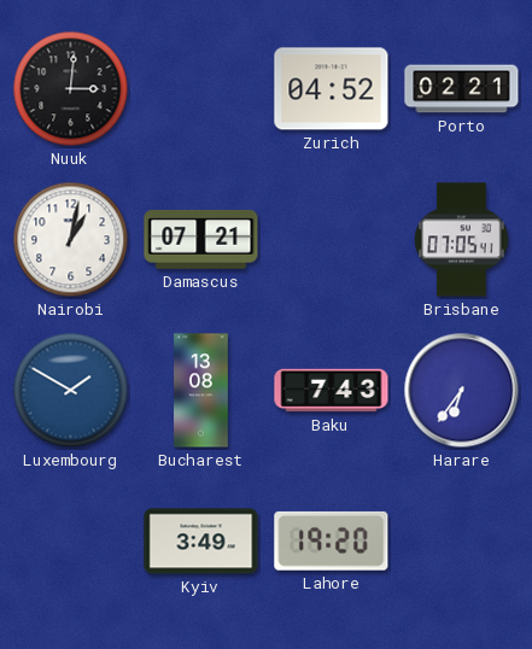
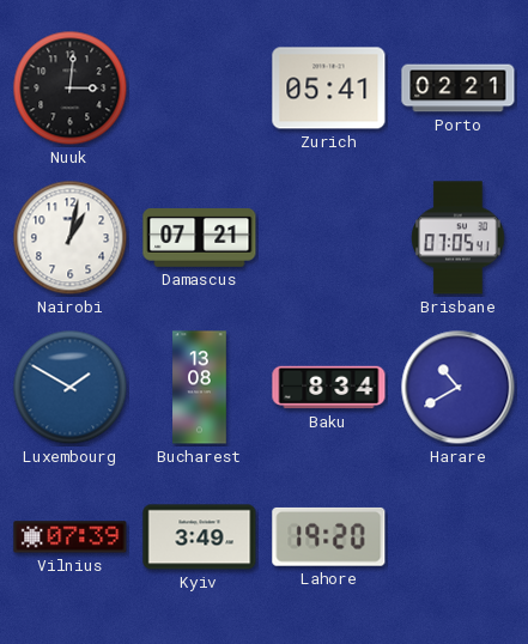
Zurich: 04:52 -> 05:41 (329, 89)
Baku: 7:43 -> 8:34 (329, 388)
Harare: 6:36 -> 10:40 (459, 388)
Vilnius: none -> 07:39 (71, 537)
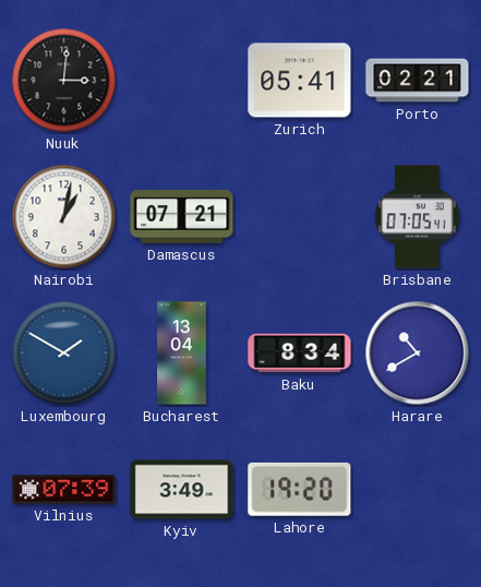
Bucharest: 13:08 -> 13:04 (182, 354)
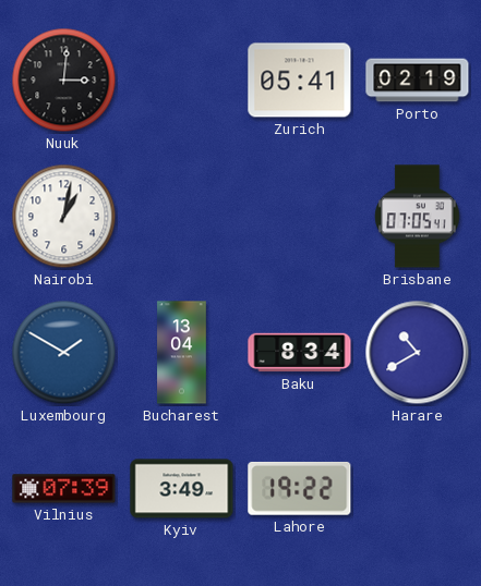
Porto: 02:21 -> 02:19 (418, 81)
Damascus: 07:21 -> none (182, 217)
Lahore: 19:20 -> 19:22 (300, 488)
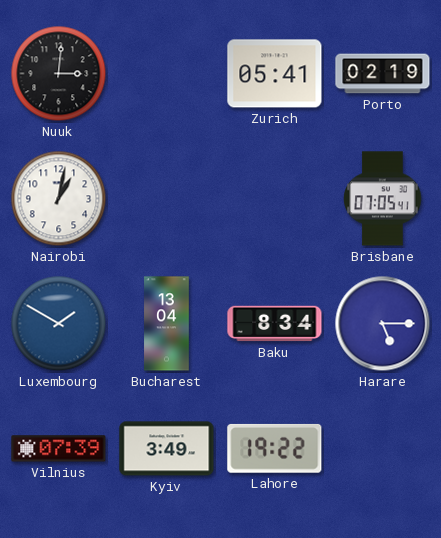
Harare: 10:40 -> 5:15 (383, 324)
